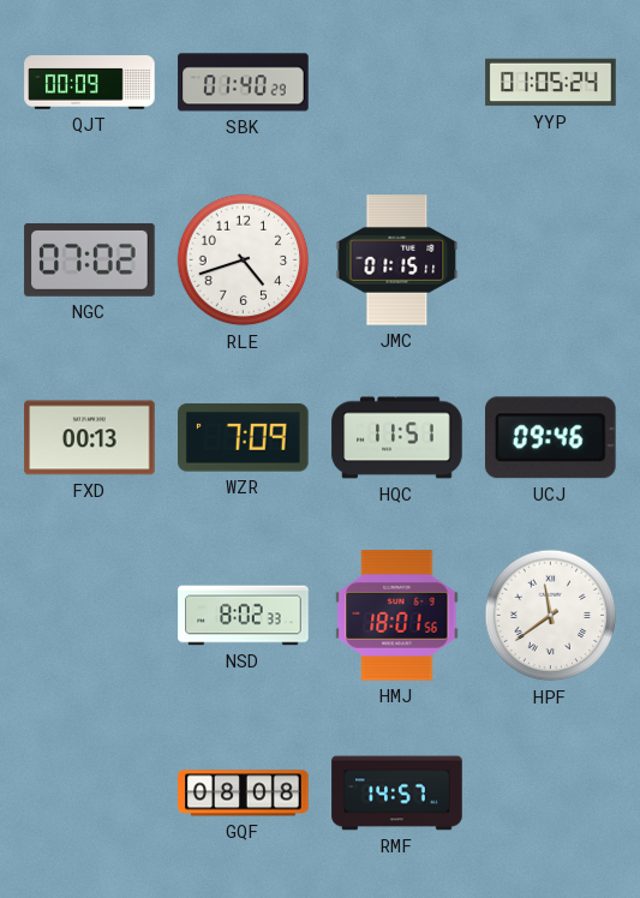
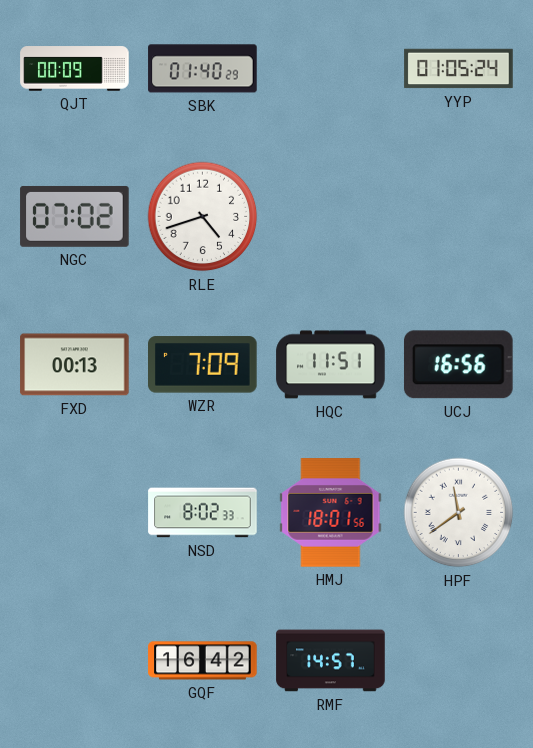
JMC: 01:15 -> none (397, 261)
UCJ: 09:46 -> 16:56 (458, 365)
GQF: 08:08 -> 16:42 (203, 661)
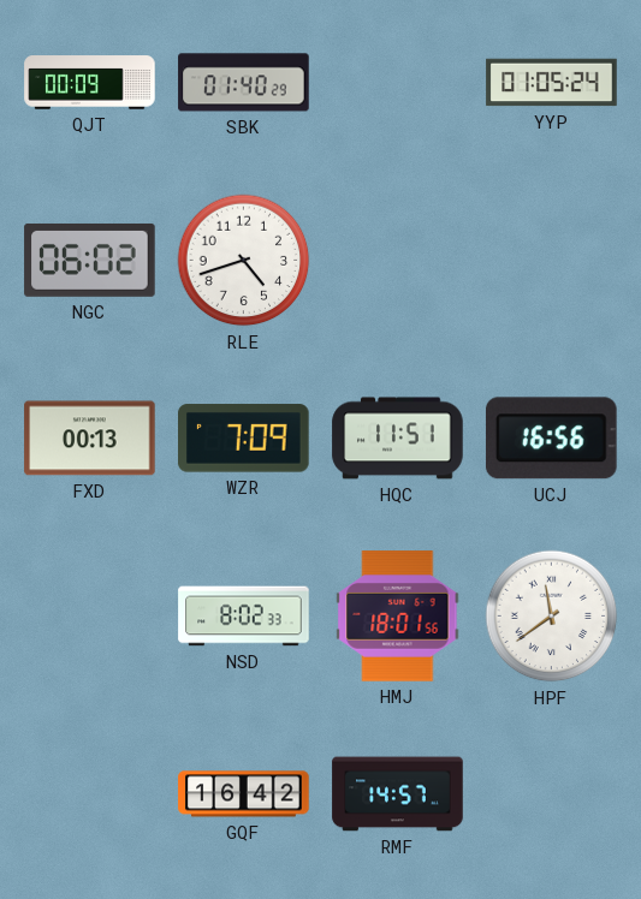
NGC: 07:02 -> 06:02 (90, 260)
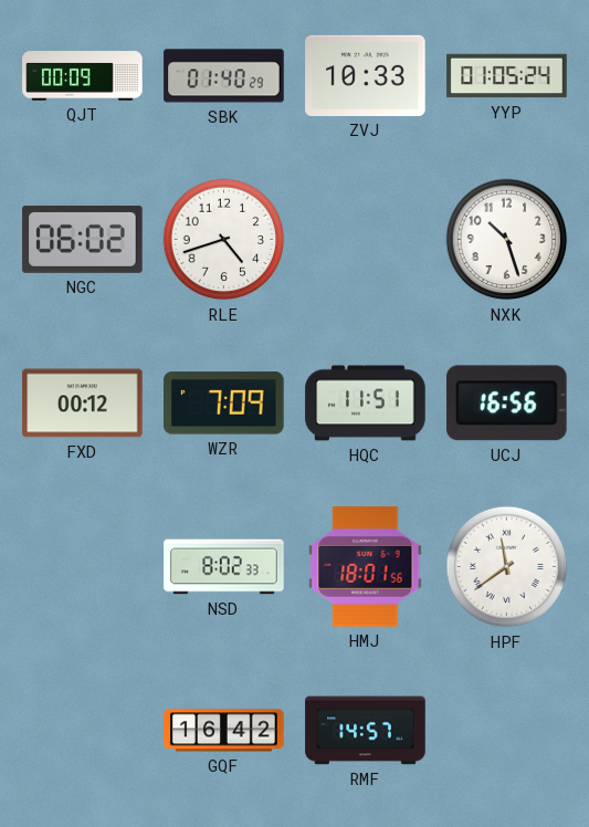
ZVJ: none -> 10:33 (366, 75)
NXK: none -> 10:27 (507, 240)
FXD: 00:13 -> 00:12 (83, 404)
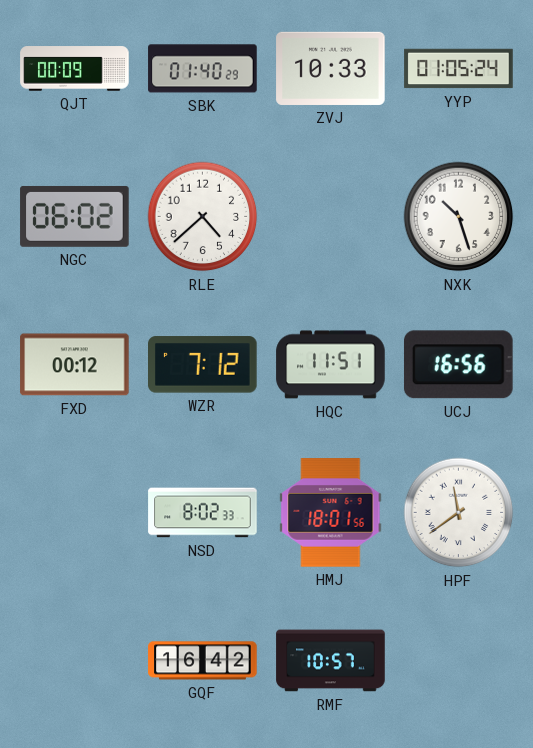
RLE: 4:42 -> 4:38 (203, 217)
WZR: 7:09 -> 7:12 (203, 365)
RMF: 14:57 -> 10:57 (331, 661)
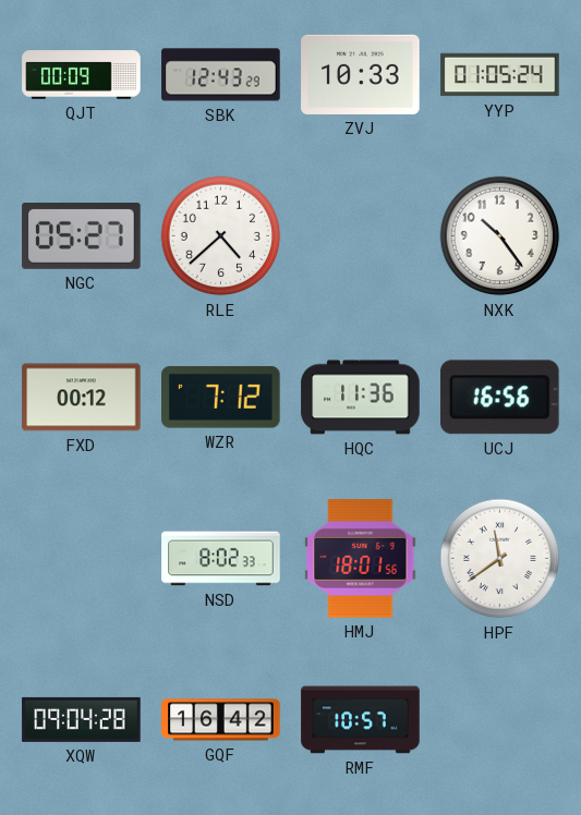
SBK: 01:40 -> 12:43 (221, 75)
NGC: 06:02 -> 05:27 (82, 235)
NXK: 10:27 -> 10:24 (500, 236)
HQC: 11:51 -> 11:36 (361, 398)
XQW: none -> 09:04 (82, 719)
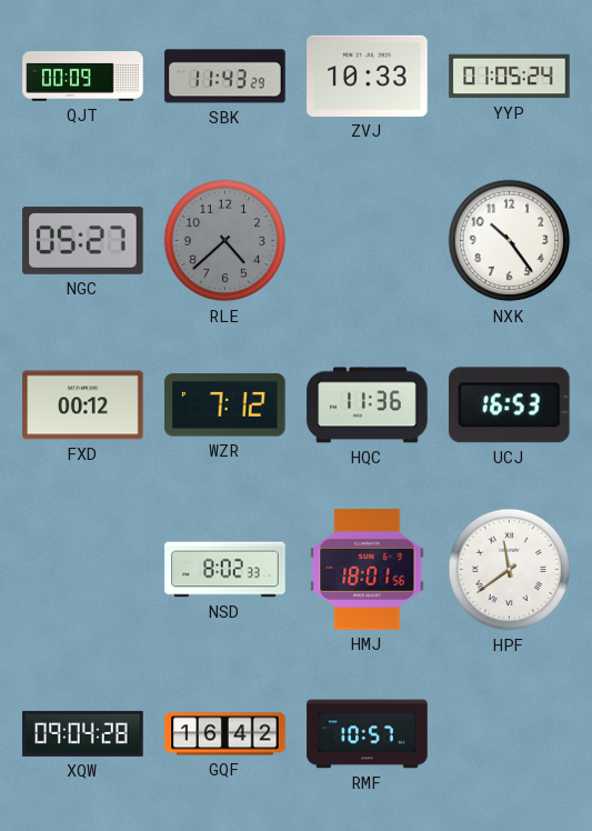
SBK: 12:43 -> 11:43 (225, 77)
RLE dial: white -> grey (225, 241)
UCJ: 16:56 -> 16:53 (509, 406)
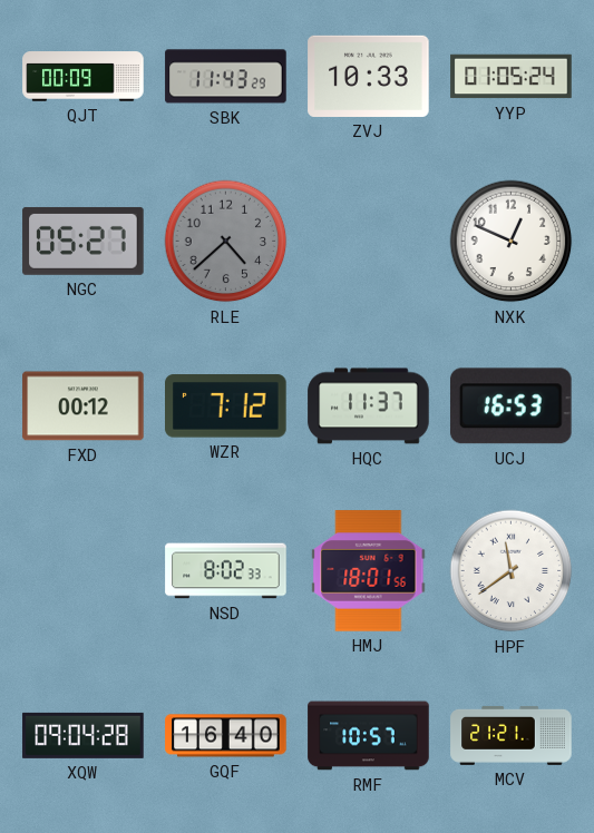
NXK: 10:24 -> 12:49 (512, 242)
HQC: 11:36 -> 11:37 (369, 406)
GQF: 16:42 -> 16:40 (226, 736)
MCV: none -> 21:21 (512, 735)
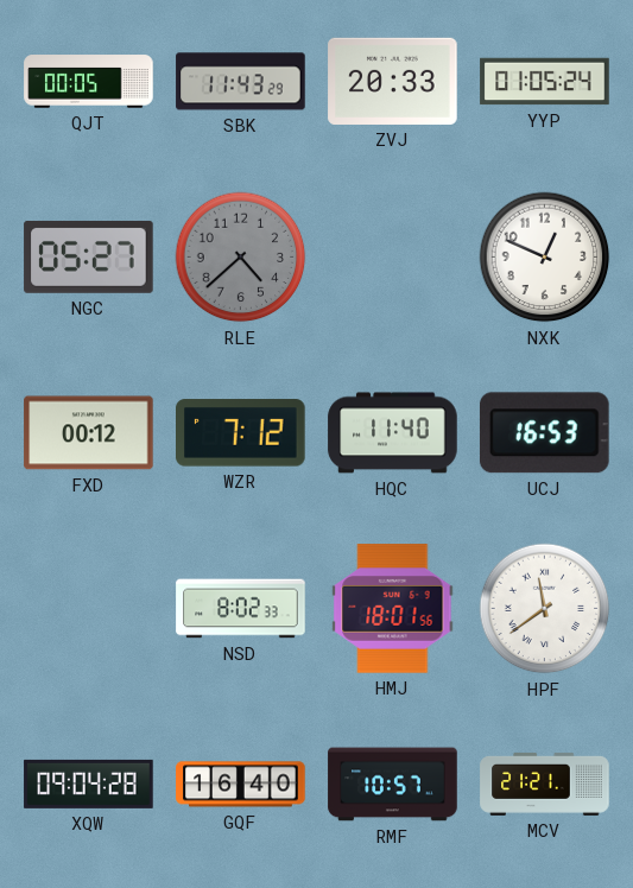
QJT: 00:09 -> 00:05 (89, 82)
ZVJ: 10:33 -> 20:33 (393, 81)
HQC: 11:37 -> 11:40 (393, 433)
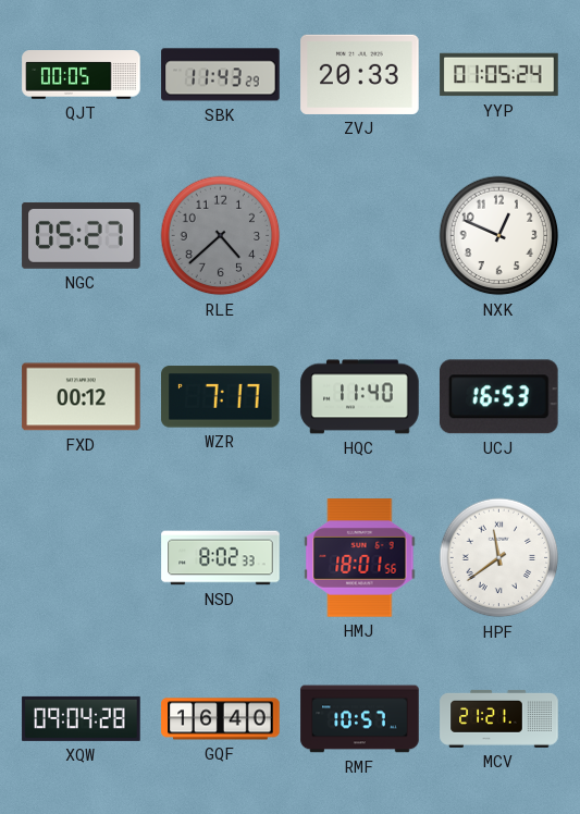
WZR: 7:12 -> 7:17 (221, 397)
